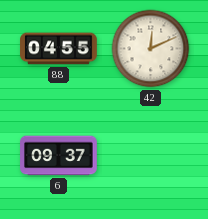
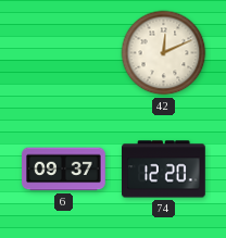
88: 04:55 -> none (59, 49)
74: none -> 12:20 (164, 170)
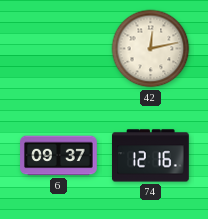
42: 12:11 -> 12:13 (151, 49)
74: 12:20 -> 12:16 (151, 156)
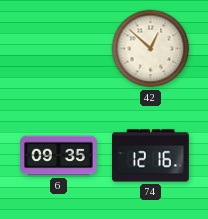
42: 12:13 -> 12:52 (151, 49)
6: 09:37 -> 09:35 (59, 156)
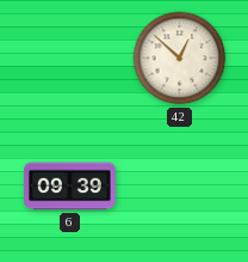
6: 09:35 -> 09:39 (70, 187)
74: 12:16 -> none (151, 156)
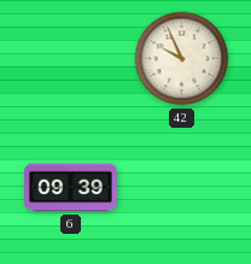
42: 12:52 -> 9:56 (182, 59)
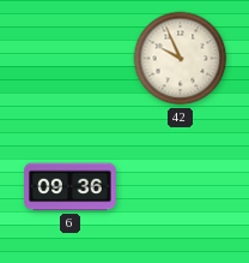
6: 09:39 -> 09:36 (71, 187)
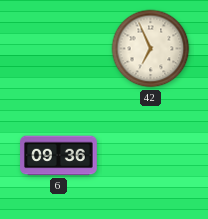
42: 9:56 -> 6:56 (151, 49)
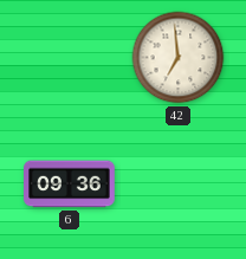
42: 6:56 -> 6:59 (179, 58)
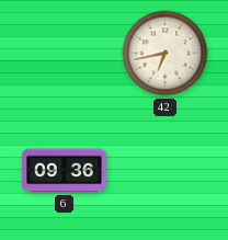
42: 6:59 -> 6:43 (166, 54)
